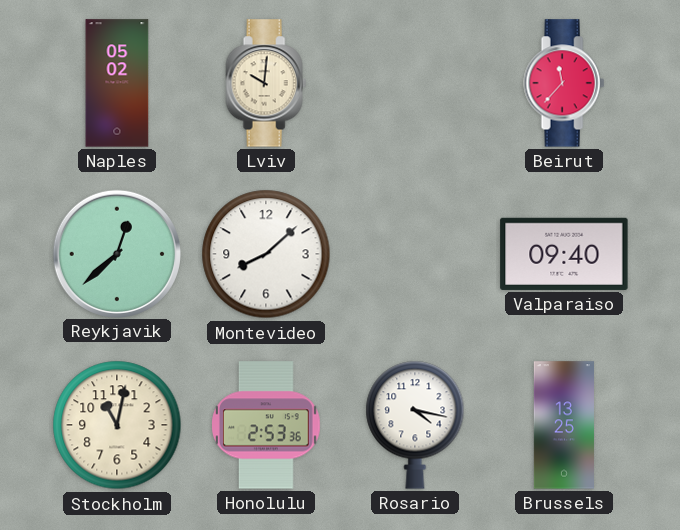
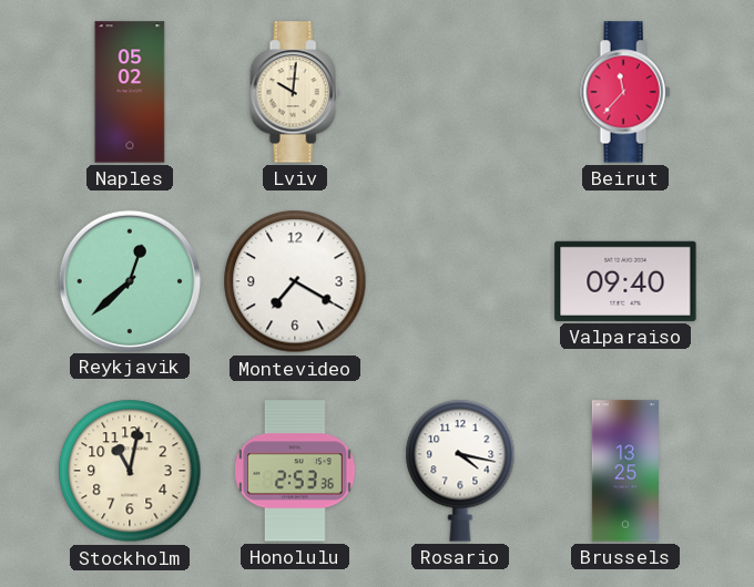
Montevideo: 8:08 -> 7:20 (295, 281)
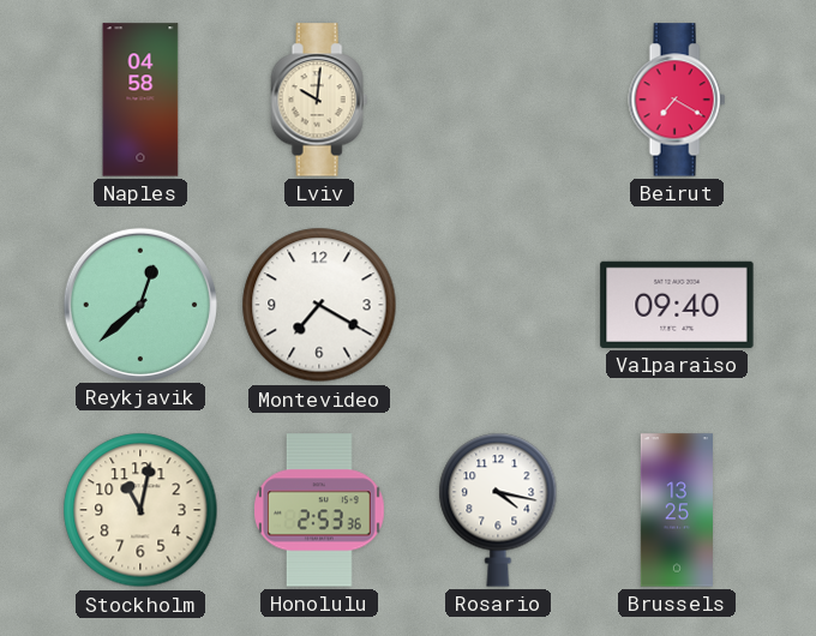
Naples: 05:02 -> 04:58 (140, 100)
Beirut: 11:37 -> 7:20 (677, 100)
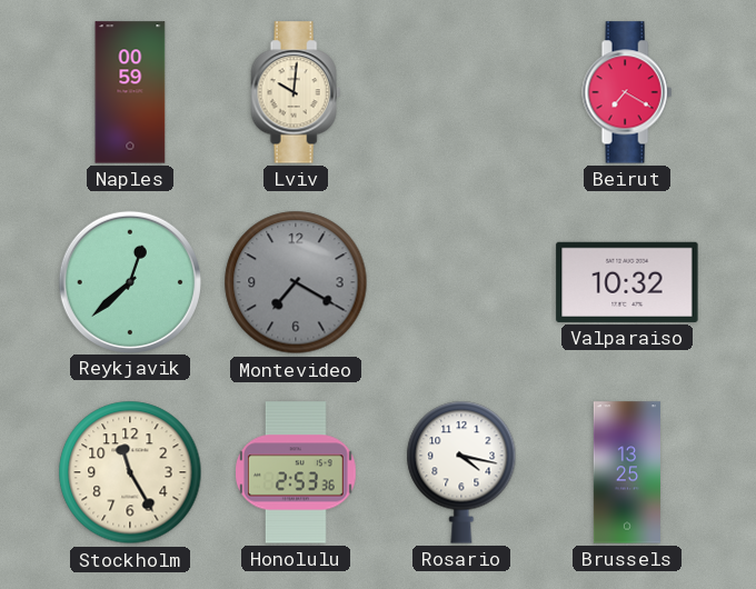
Naples: 04:58 -> 00:59 (130, 92)
Montevideo dial: white -> grey (296, 282)
Valparaiso: 09:40 -> 10:32 (627, 282)
Stockholm: 11:02 -> 11:25 (130, 472)
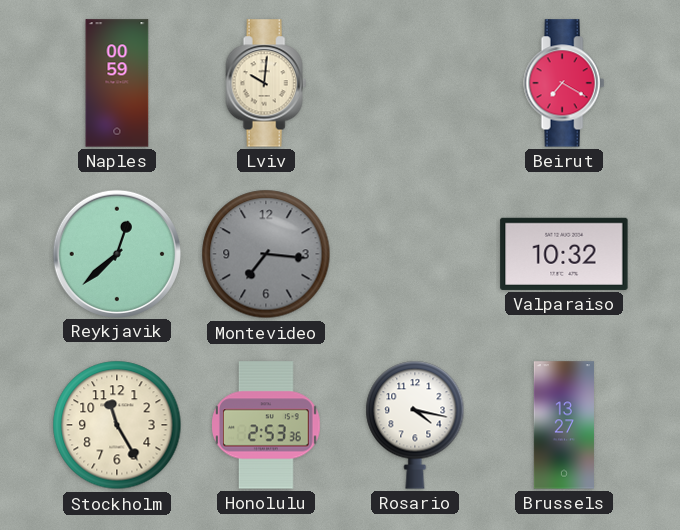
Montevideo: 7:20 -> 7:16 (266, 254)
Brussels: 13:25 -> 13:27 (564, 425)
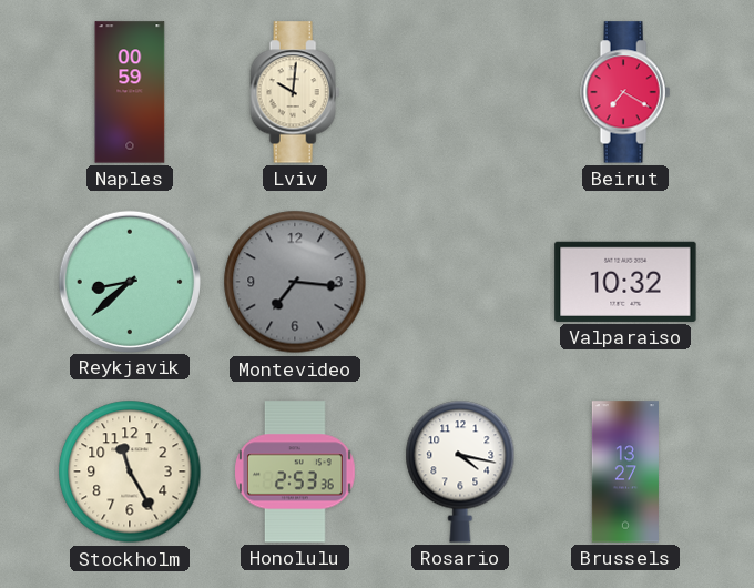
Reykjavik: 12:38 -> 8:38 (129, 281)
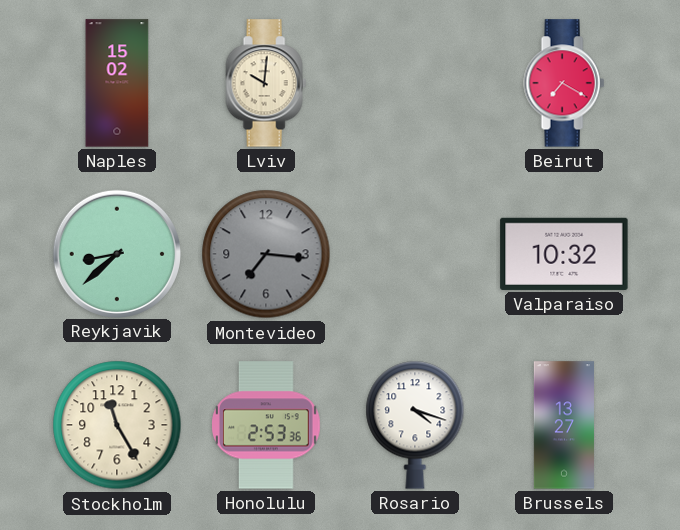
Naples: 00:59 -> 15:02 (117, 83)
Rosario: 4:17 -> 4:18 (415, 425)
